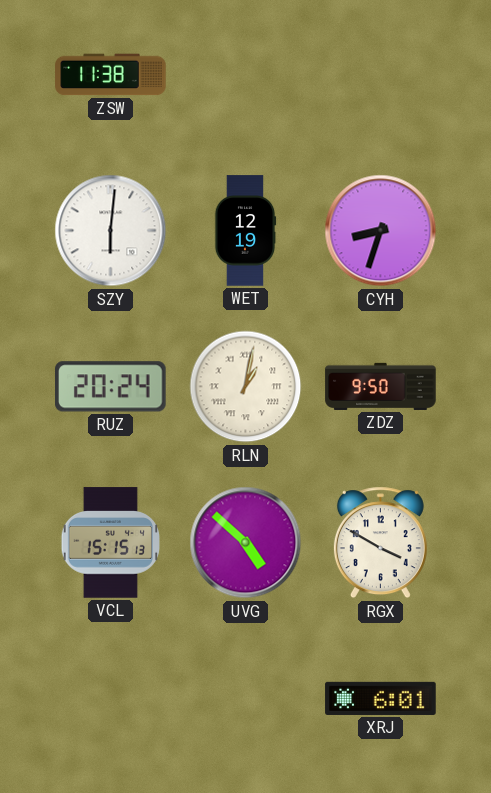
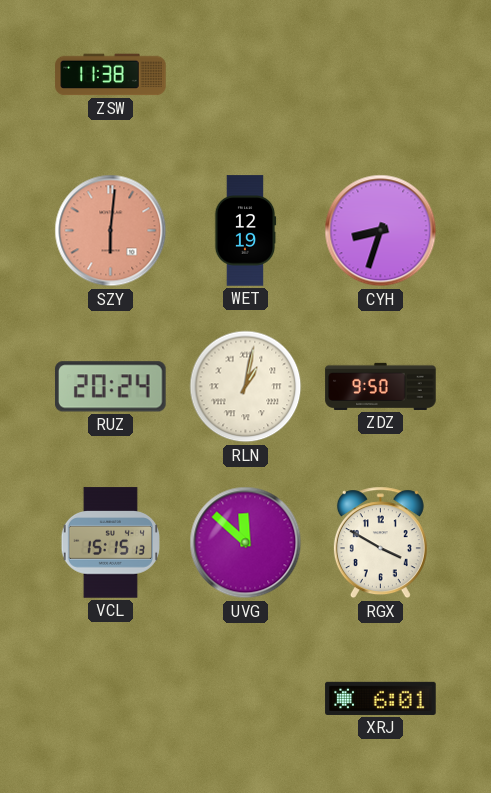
SZY dial: white -> salmon (111, 231)
UVG: 4:52 -> 11:52 (246, 543)
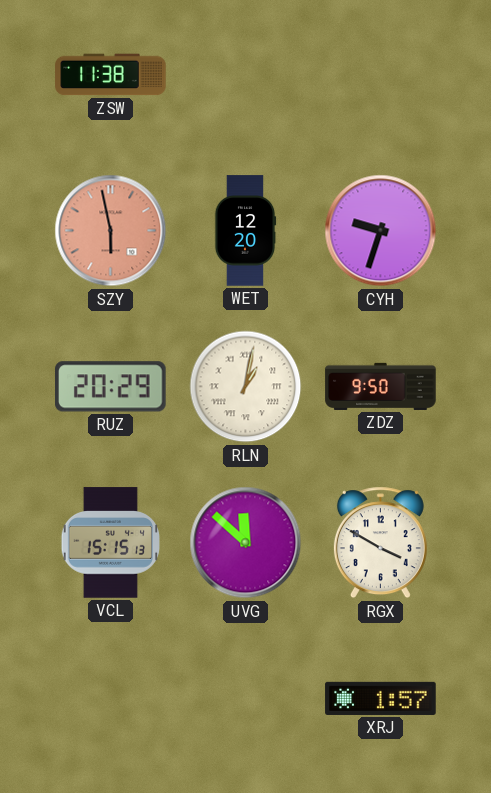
SZY: 6:01 -> 5:58 (111, 231)
WET: 12:19 -> 12:20 (245, 231)
CYH: 8:33 -> 9:33 (381, 231)
RUZ: 20:24 -> 20:29 (111, 387)
XRJ: 6:01 -> 1:57 (381, 698)
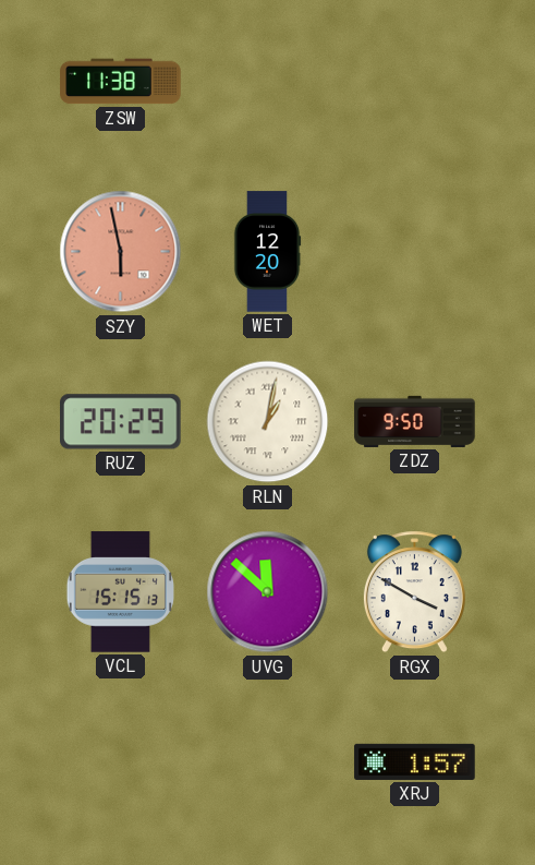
CYH: 9:33 -> none (381, 231)
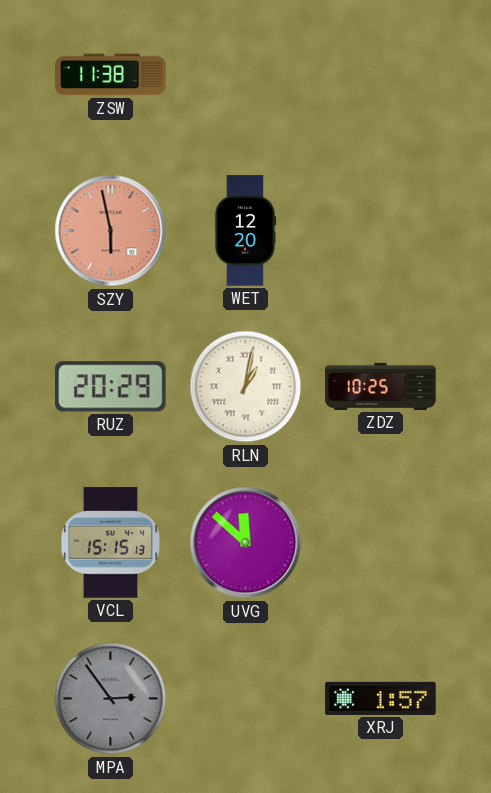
ZDZ: 9:50 -> 10:25 (381, 386)
RGX: 3:50 -> none (414, 592)
MPA: none -> 2:54 (111, 699)
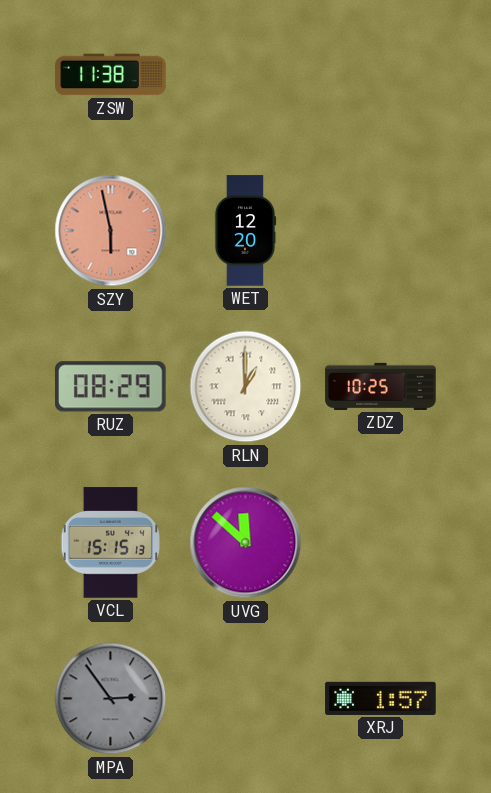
RUZ: 20:29 -> 08:29 (111, 387)
RLN: 1:02 -> 1:00 (246, 387)
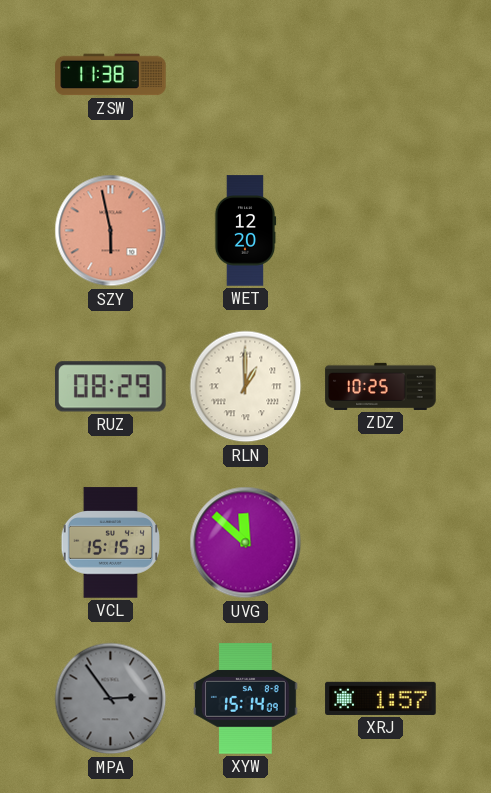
XYW: none -> 15:14 (246, 699)
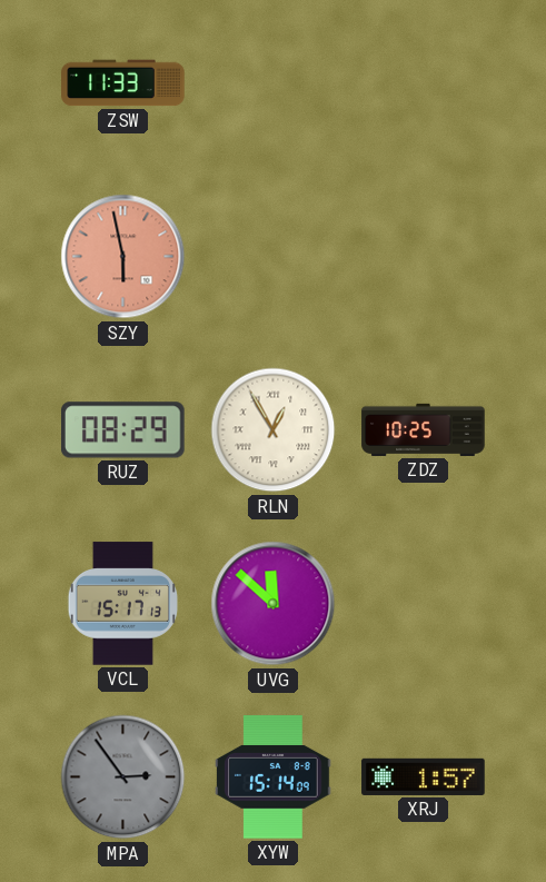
ZSW: 11:38 -> 11:33 (123, 83)
WET: 12:20 -> none (245, 231)
RLN: 1:00 -> 12:55 (274, 430)
VCL: 15:15 -> 15:17 (122, 604)
